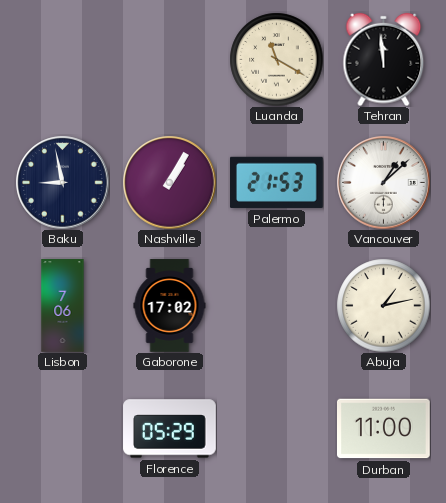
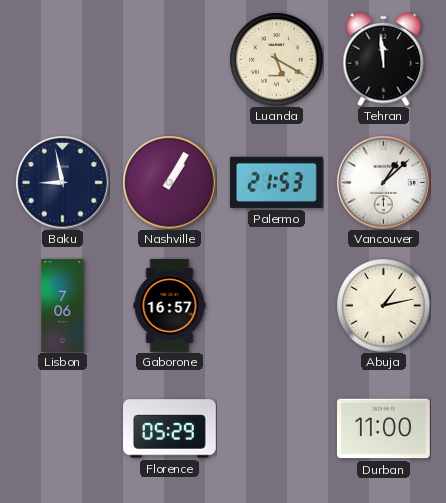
Luanda: 11:20 -> 5:20 (276, 59)
Gaborone: 17:02 -> 16:57 (170, 306)
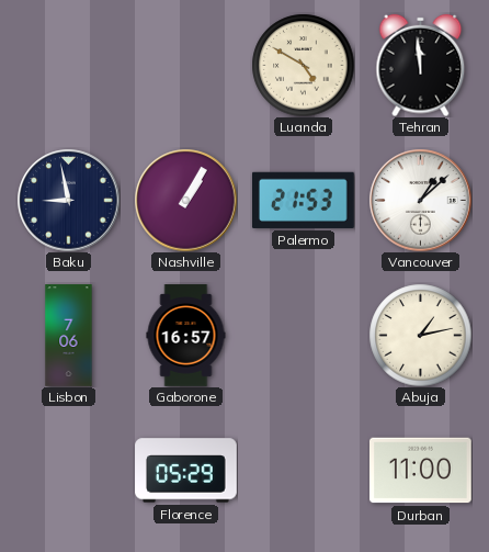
Luanda: 5:20 -> 4:50 (303, 65)
